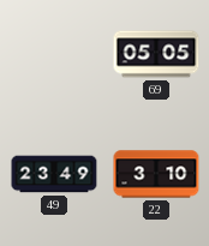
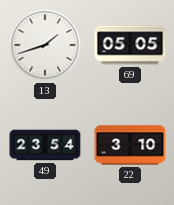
13: none -> 1:42 (45, 45)
49: 23:49 -> 23:54 (45, 145)
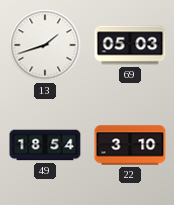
69: 05:05 -> 05:03 (130, 45)
49: 23:54 -> 18:54 (45, 145)
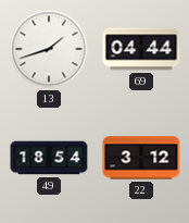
69: 05:03 -> 04:44 (141, 49)
22: 3:10 -> 3:12 (141, 158)
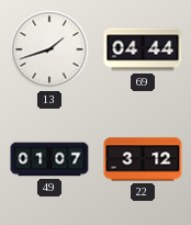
49: 18:54 -> 01:07 (49, 159)
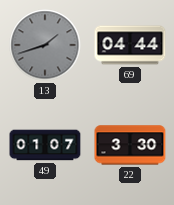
13 dial: white -> grey (45, 45)
22: 3:12 -> 3:30 (130, 145)
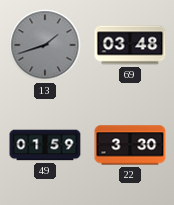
69: 04:44 -> 03:48 (130, 45)
49: 01:07 -> 01:59 (45, 145)
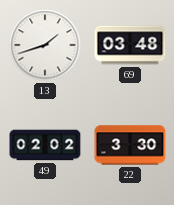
13 dial: grey -> white (45, 45)
49: 01:59 -> 02:02 (45, 145)
